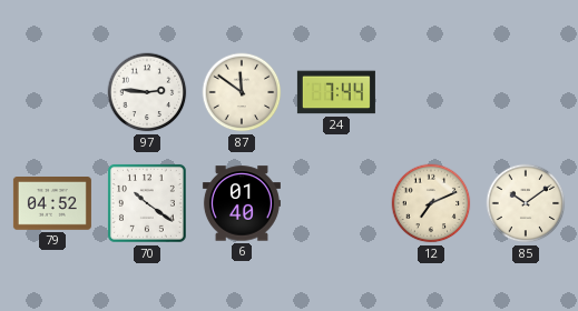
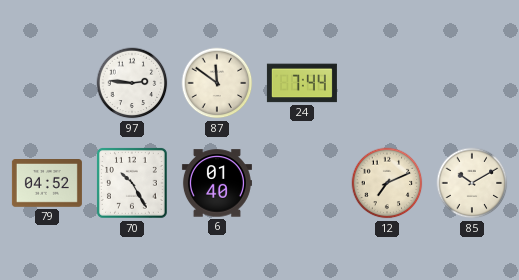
70: 10:21 -> 10:25 (132, 183)
85: 10:09 -> 10:10 (472, 183)
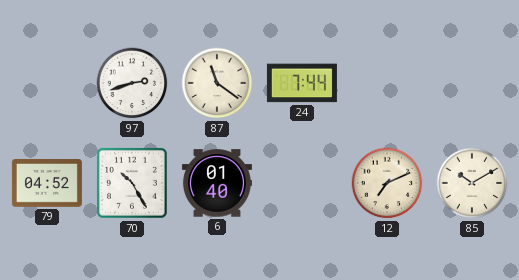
97: 2:46 -> 2:42 (132, 83)
87: 11:51 -> 11:21 (217, 83)
